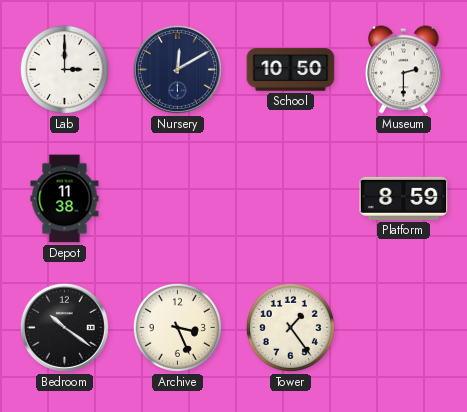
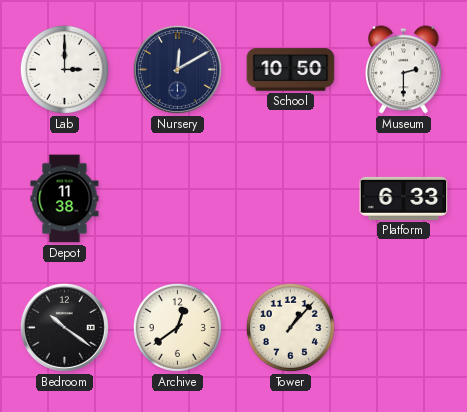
Platform: 8:59 -> 6:33 (404, 198)
Archive: 3:26 -> 12:39 (177, 327)
Tower: 1:24 -> 1:07 (290, 327)
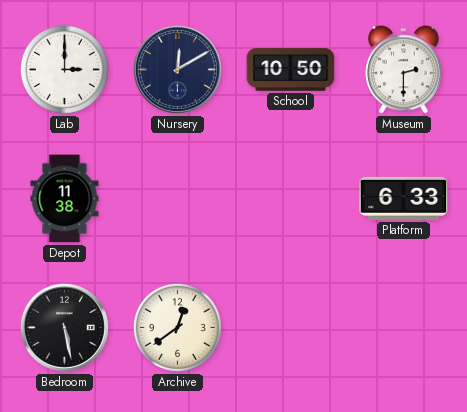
Bedroom: 10:21 -> 5:28 (64, 327)
Tower: 1:07 -> none (290, 327)
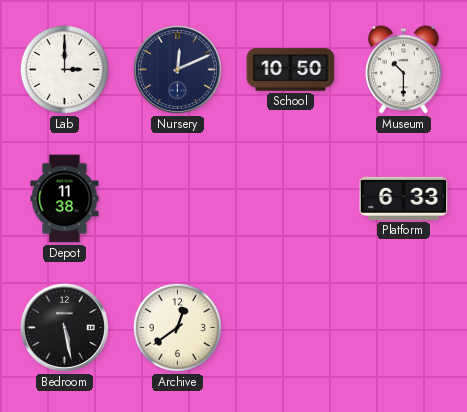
Nursery: 12:10 -> 12:11 (177, 69)
Museum: 2:30 -> 10:30 (404, 70)
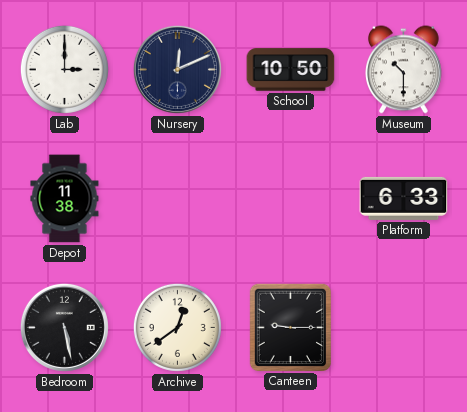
Canteen: none -> 9:15 (290, 327)
